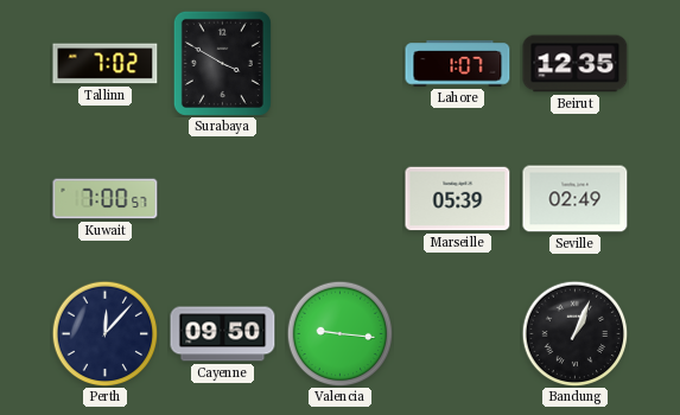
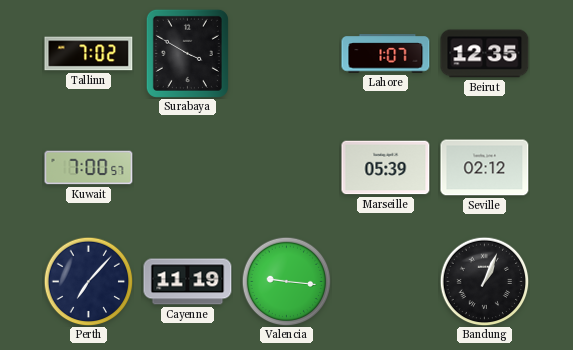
Seville: 02:49 -> 02:12 (485, 168)
Perth: 12:07 -> 7:07 (88, 281)
Cayenne: 09:50 -> 11:19 (188, 282)
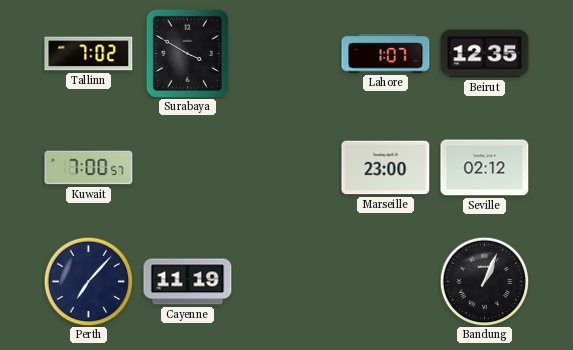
Marseille: 05:39 -> 23:00 (386, 168)
Valencia: 9:16 -> none (286, 281)
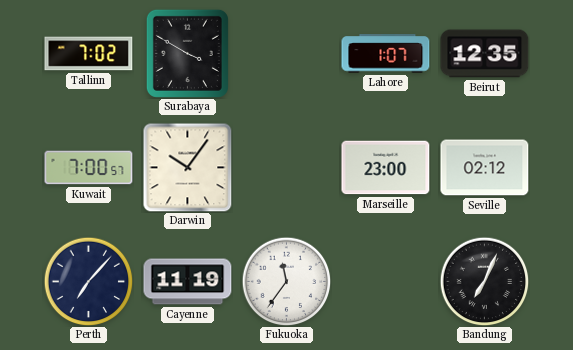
Darwin: none -> 10:06 (187, 167)
Fukuoka: none -> 11:36 (286, 281)
Bandung: 1:04 -> 7:04 (484, 281)
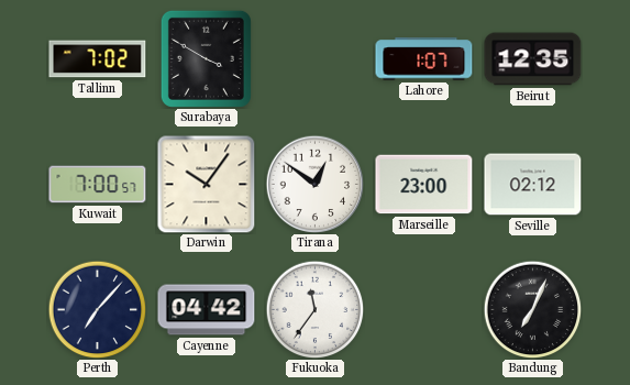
Tirana: none -> 12:51 (314, 184)
Cayenne: 11:19 -> 04:42 (207, 310)
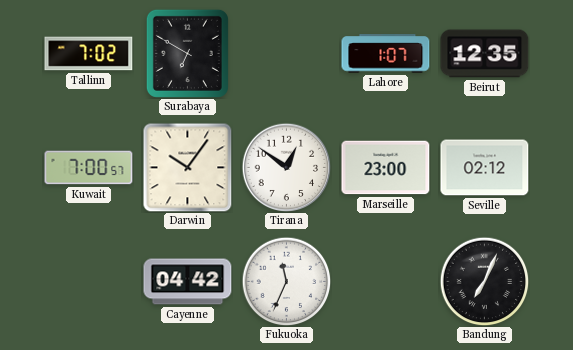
Surabaya: 3:50 -> 6:50 (187, 53)
Perth: 7:07 -> none (97, 309)
Fukuoka: 11:36 -> 11:34 (286, 281)
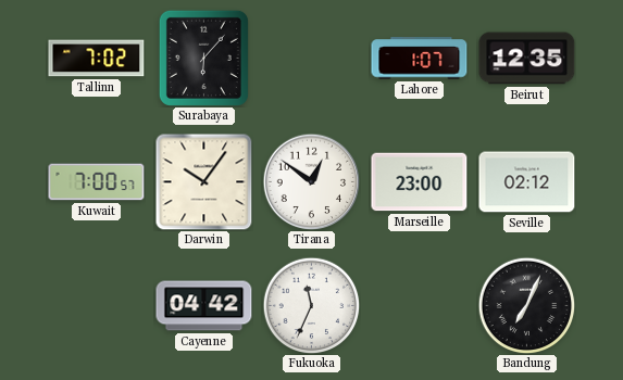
Surabaya: 6:50 -> 6:07 (203, 58)
